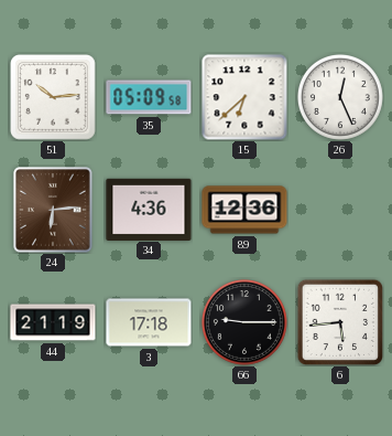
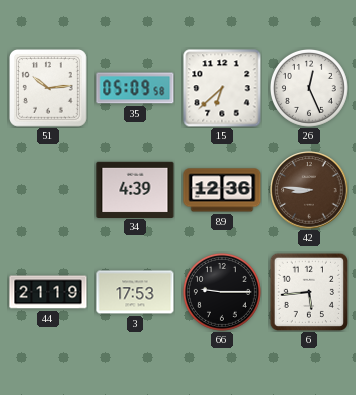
24: 6:14 -> none (54, 210)
34: 4:36 -> 4:39 (135, 189)
42: none -> 8:46 (309, 190)
3: 17:18 -> 17:53 (135, 292)
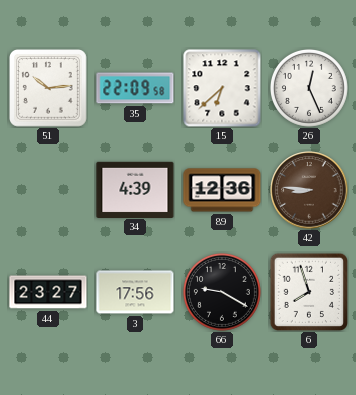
35: 05:09 -> 22:09 (135, 88)
44: 21:19 -> 23:27 (48, 292)
3: 17:53 -> 17:56 (135, 292)
66: 9:15 -> 9:20 (222, 292)
6: 5:44 -> 7:57 (308, 291)
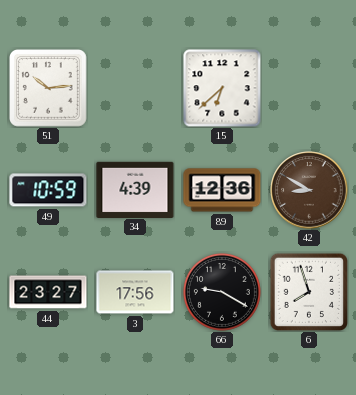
35: 22:09 -> none (135, 88)
26: 12:26 -> none (309, 88)
49: none -> 10:59 (48, 190)
42: 8:46 -> 8:50 (309, 190)
